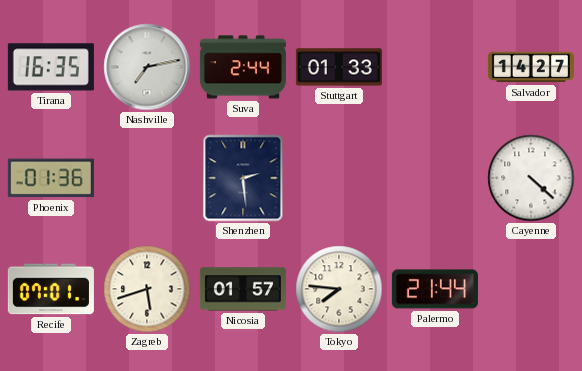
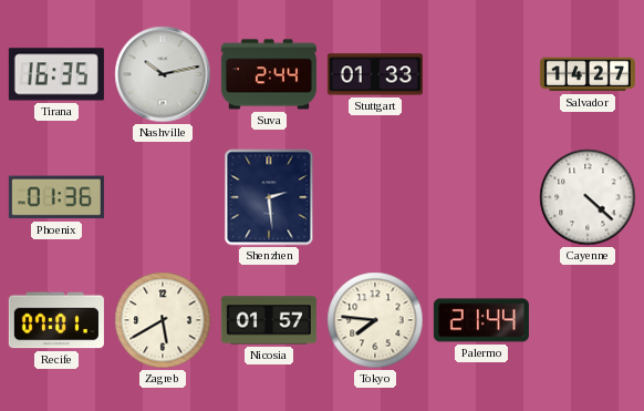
Nashville: 7:13 -> 10:13 (163, 74)
Zagreb: 5:42 -> 5:40 (163, 320)
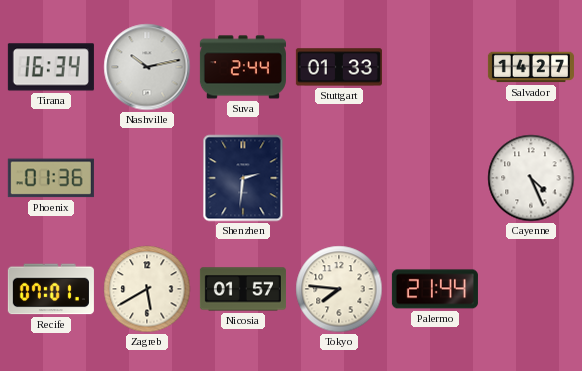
Tirana: 16:35 -> 16:34 (51, 67)
Shenzhen: 2:29 -> 2:31 (243, 178)
Cayenne: 4:22 -> 4:26 (531, 178)
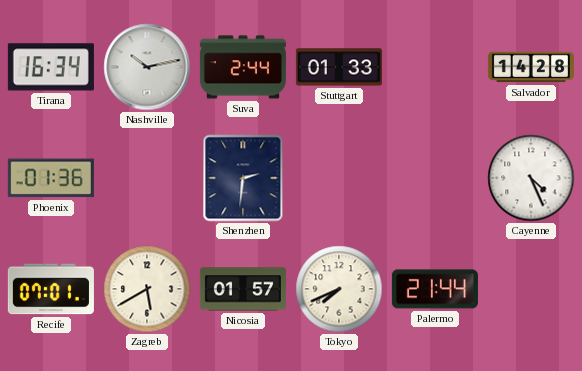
Salvador: 14:27 -> 14:28 (531, 67)
Tokyo: 7:46 -> 7:41 (339, 289)
